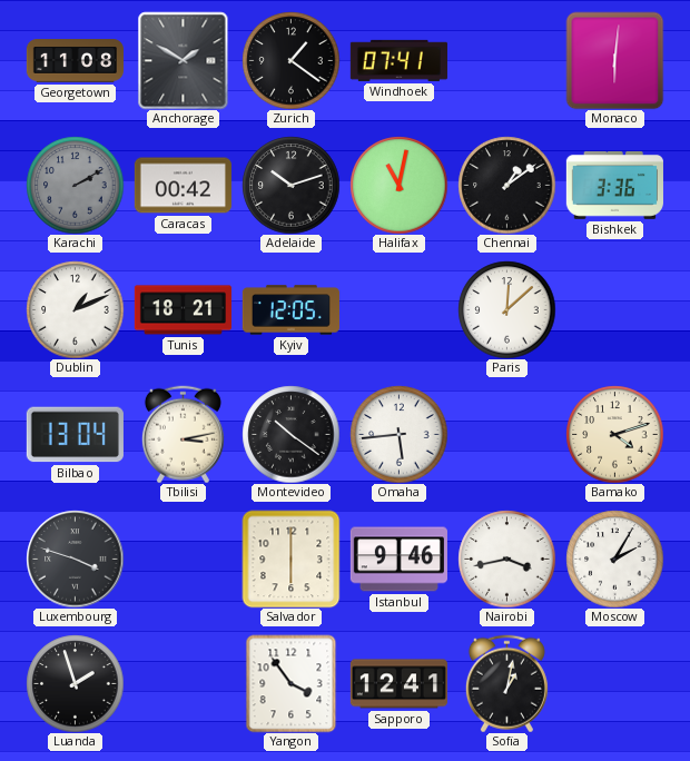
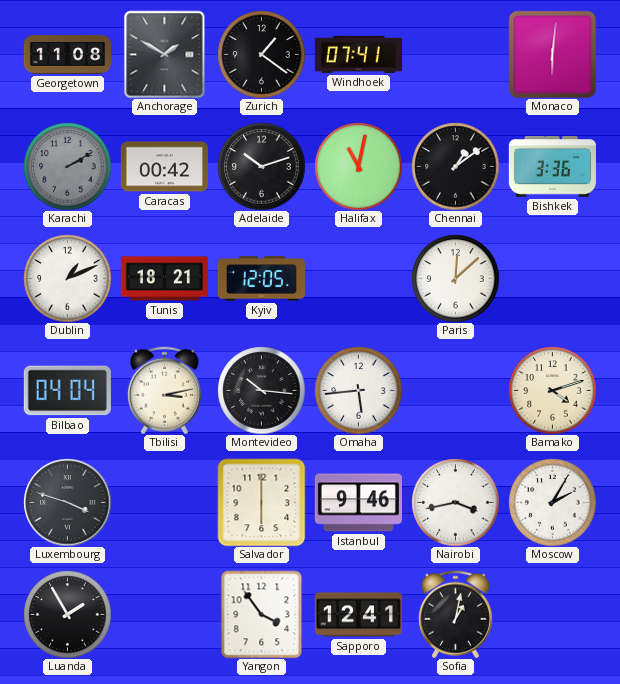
Bilbao: 13:04 -> 04:04 (67, 391)
Montevideo: 10:21 -> 10:16 (261, 390)
Luanda: 1:57 -> 1:55 (67, 614)
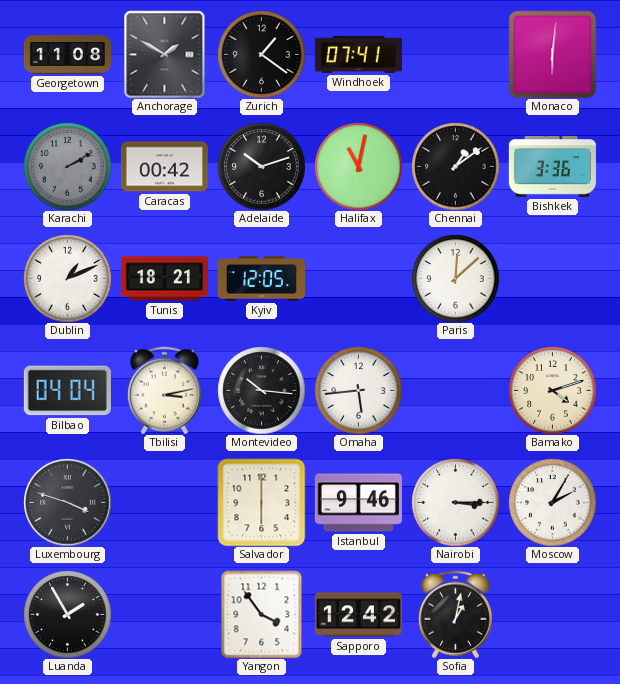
Nairobi: 3:43 -> 3:15 (455, 502)
Sapporo: 12:41 -> 12:42 (358, 615)
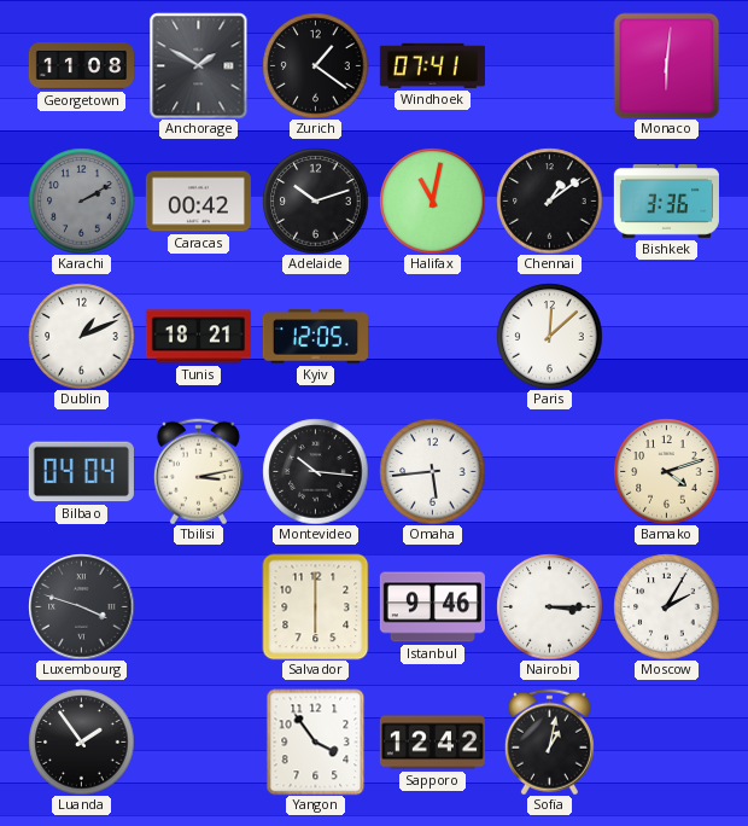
Luanda: 1:55 -> 1:54 (81, 741)
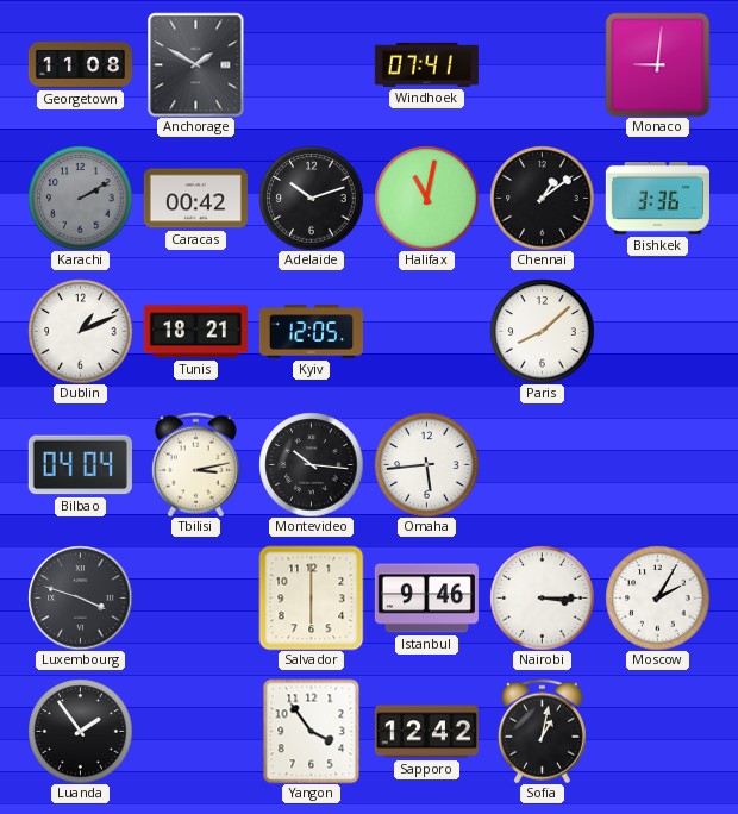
Zurich: 1:21 -> none (315, 65)
Monaco: 6:01 -> 9:01 (657, 64)
Paris: 12:08 -> 8:08 (542, 331)
Bamako: 4:12 -> none (666, 471)
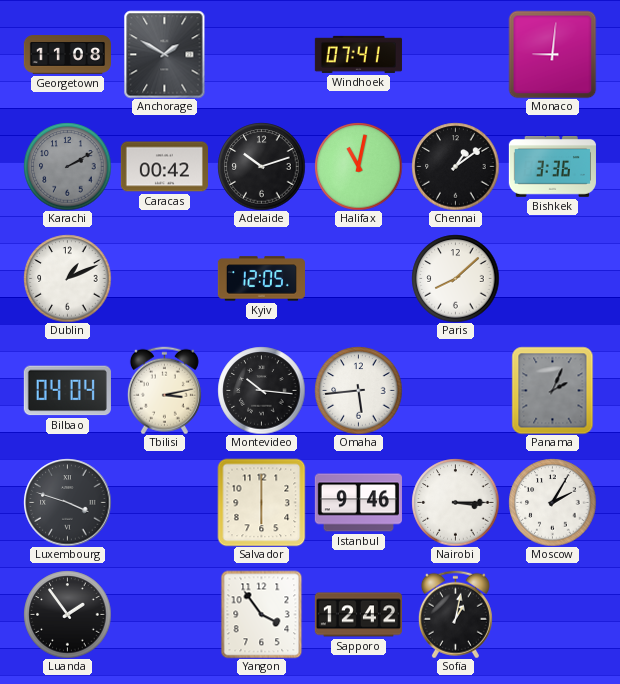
Tunis: 18:21 -> none (195, 332)
Panama: none -> 2:04 (553, 390)
